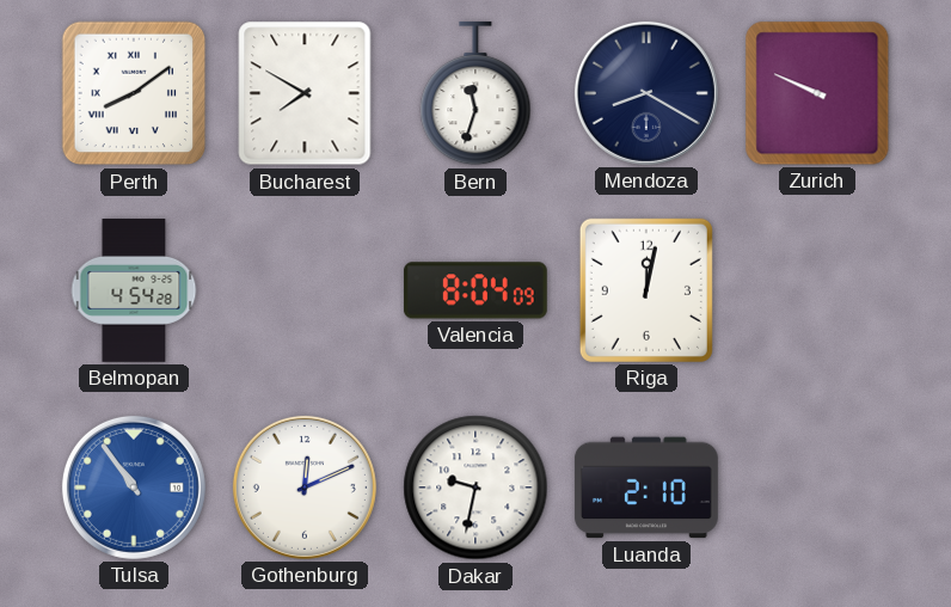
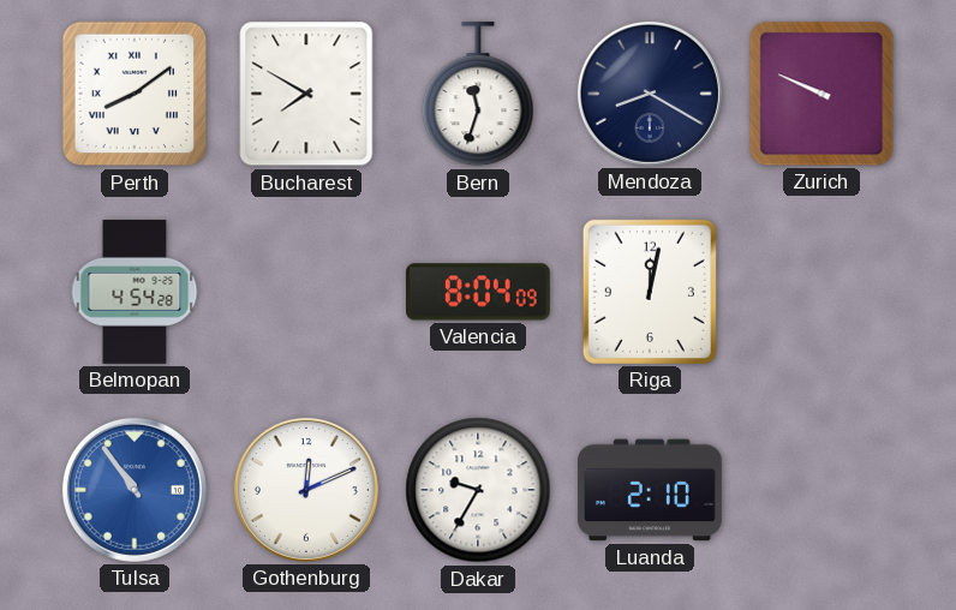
Dakar: 9:32 -> 9:35 (478, 490)
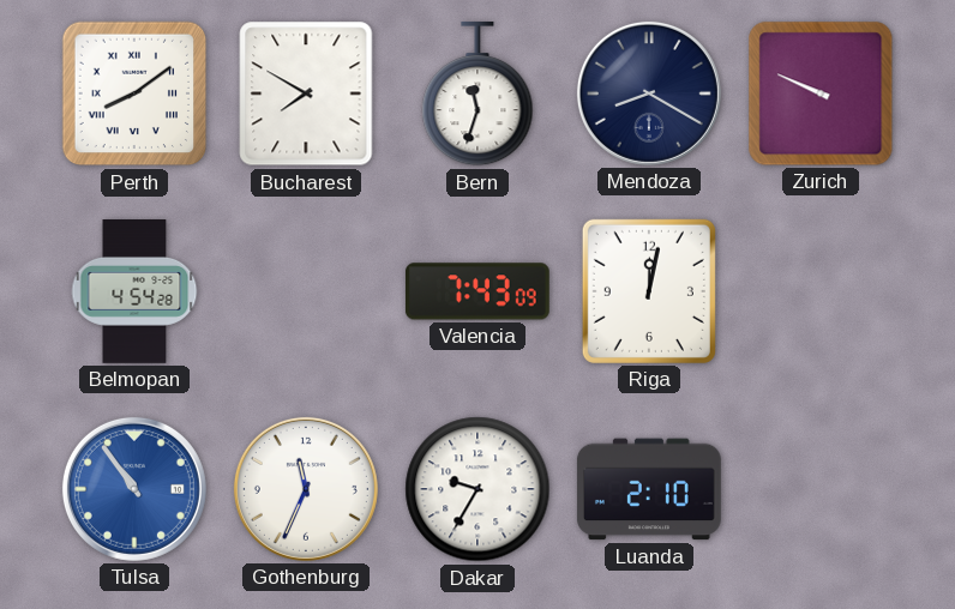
Valencia: 8:04 -> 7:43 (477, 291)
Gothenburg: 12:11 -> 11:34 (306, 489)
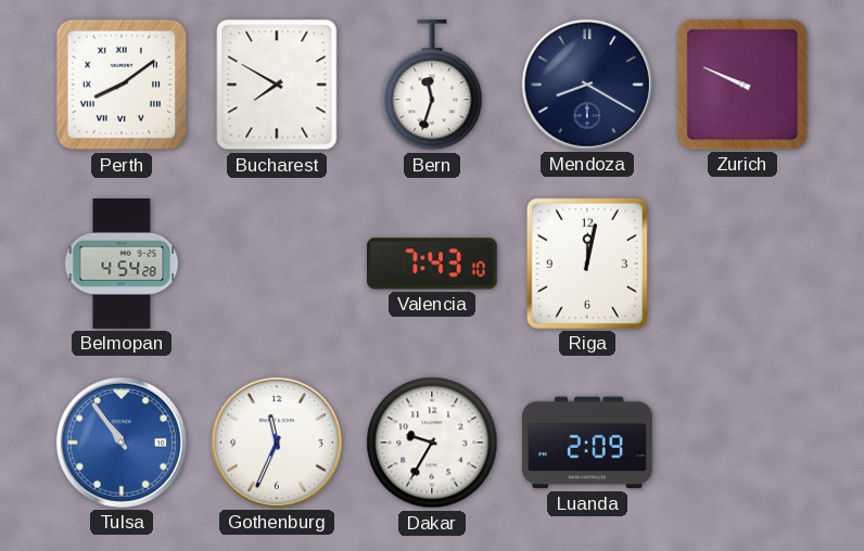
Valencia: 7:43:09 -> 7:43:10 (432, 264)
Luanda: 2:10 -> 2:09 (587, 443)
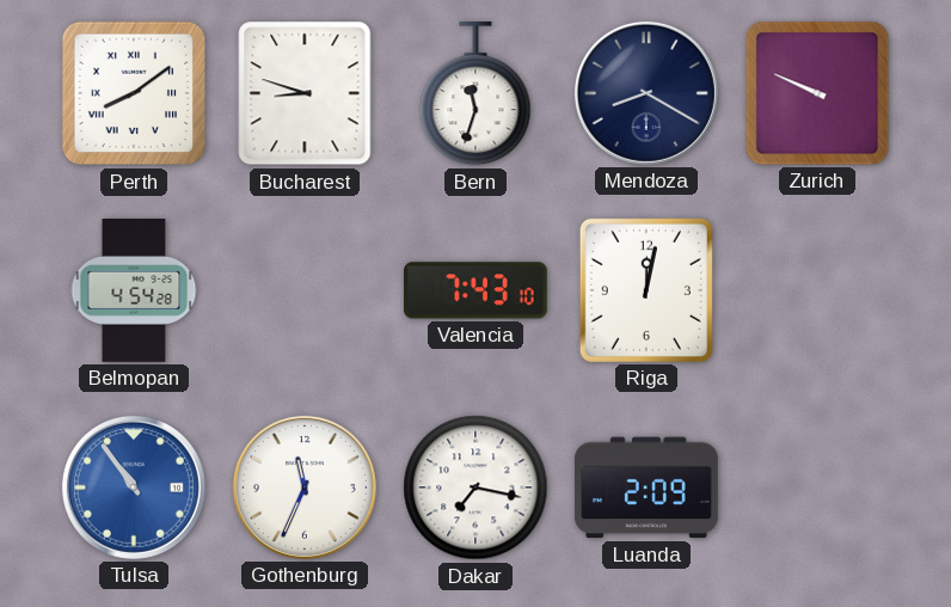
Bucharest: 7:50 -> 8:48 (305, 93)
Dakar: 9:35 -> 7:17 (476, 488)
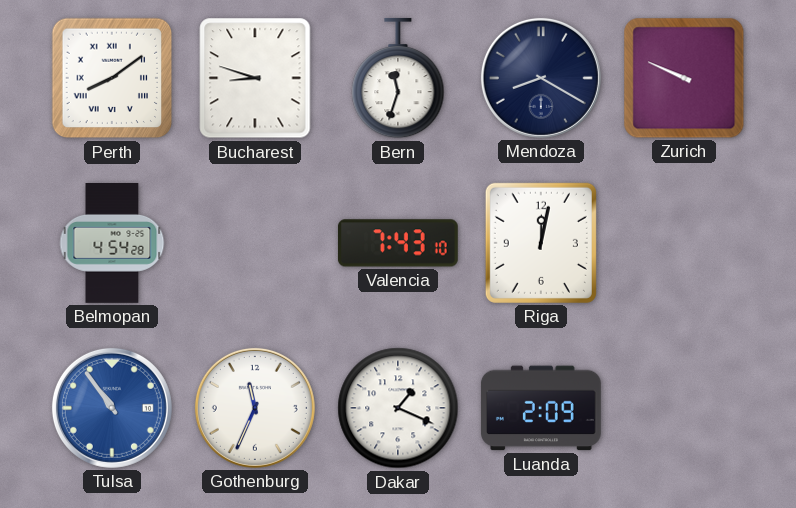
Dakar: 7:17 -> 1:19 (398, 408)
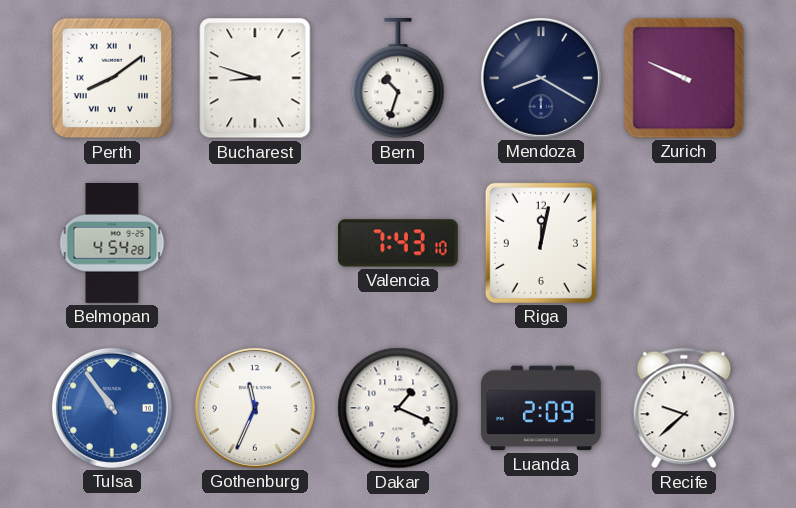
Bern: 11:33 -> 10:33 (398, 78)
Recife: none -> 9:38 (684, 408)
